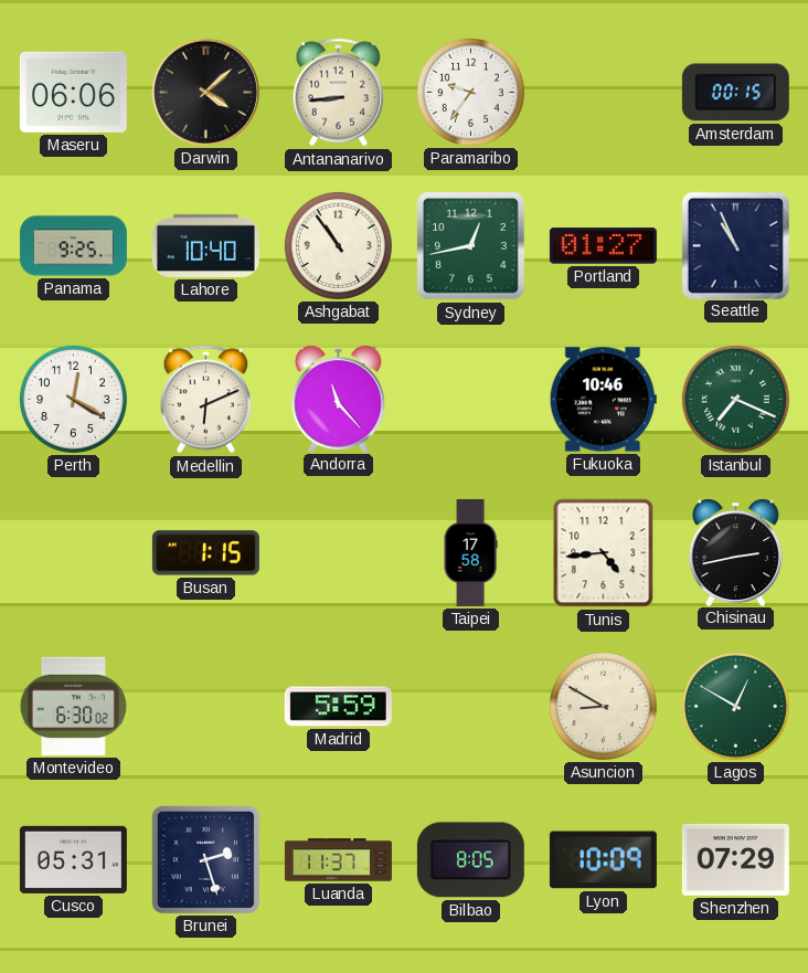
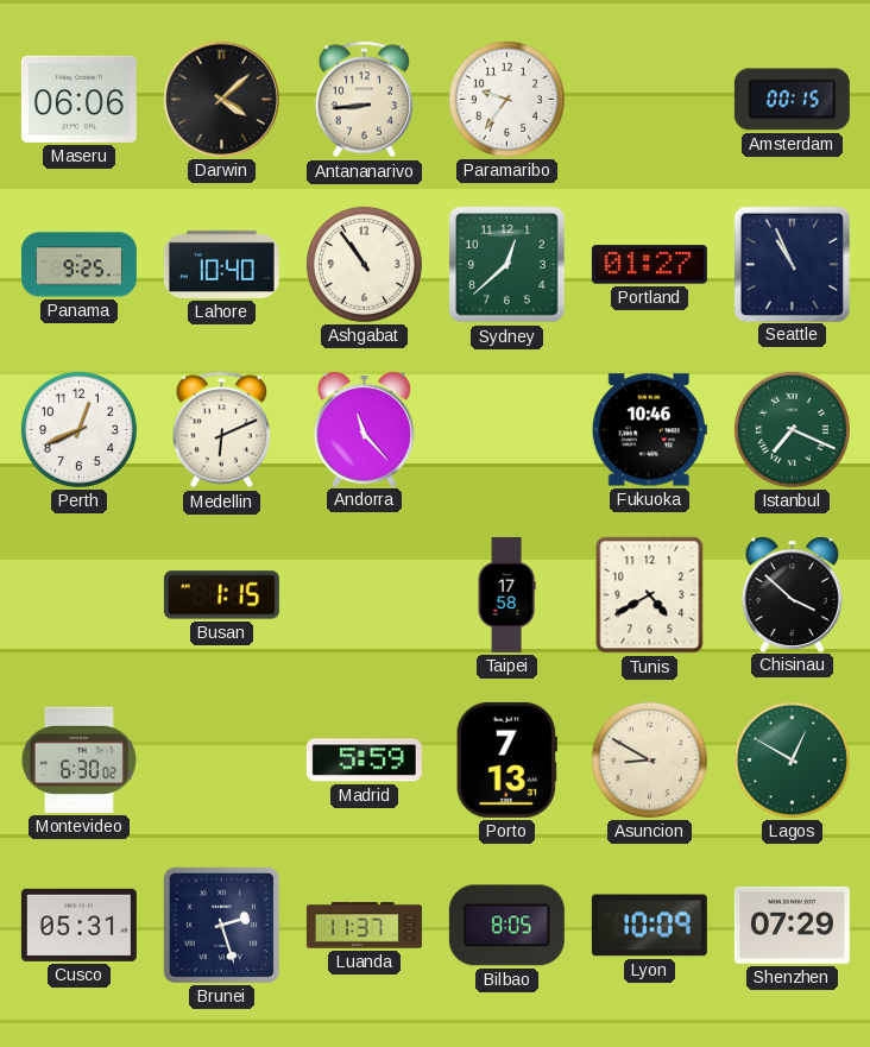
Sydney: 12:43 -> 12:38 (508, 265)
Perth: 12:20 -> 12:41 (78, 429)
Tunis: 4:44 -> 4:40 (650, 595)
Chisinau: 2:43 -> 3:52 (792, 594)
Porto: none -> 7:13 (506, 759)
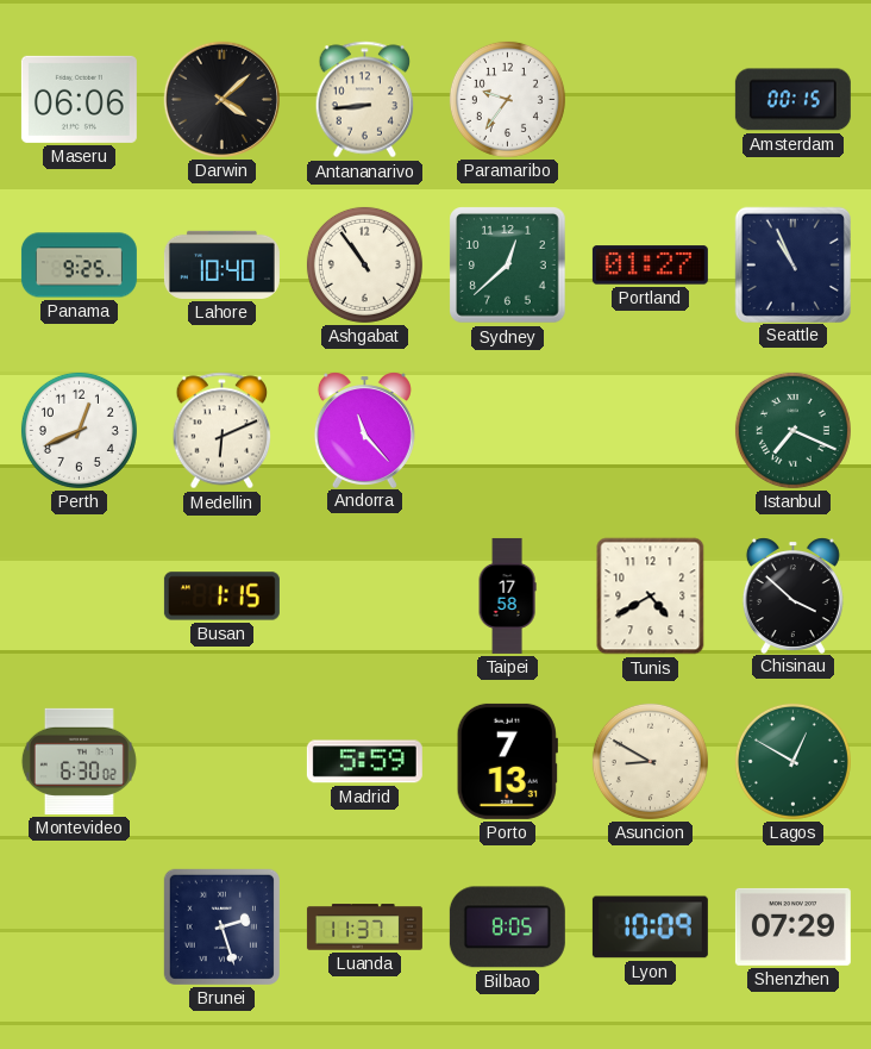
Fukuoka: 10:46 -> none (649, 430)
Cusco: 05:31 -> none (78, 925)
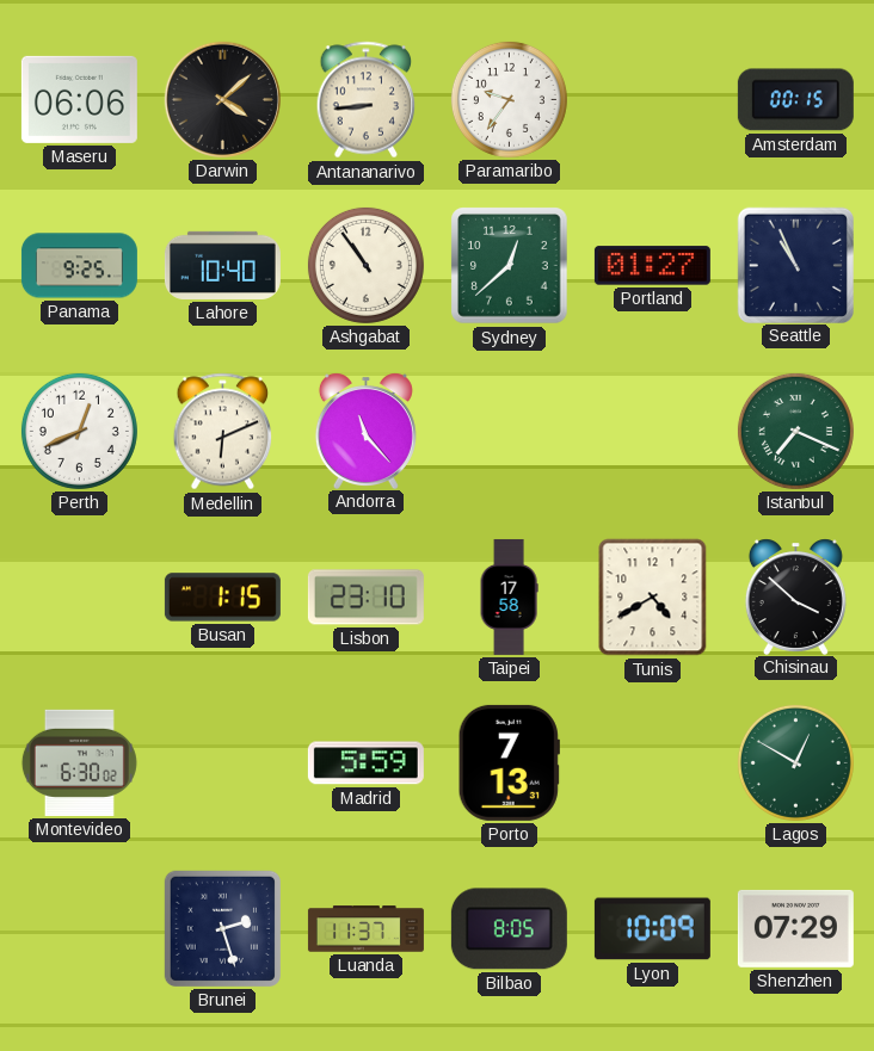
Lisbon: none -> 23:10 (365, 598)
Asuncion: 8:50 -> none (650, 761)
